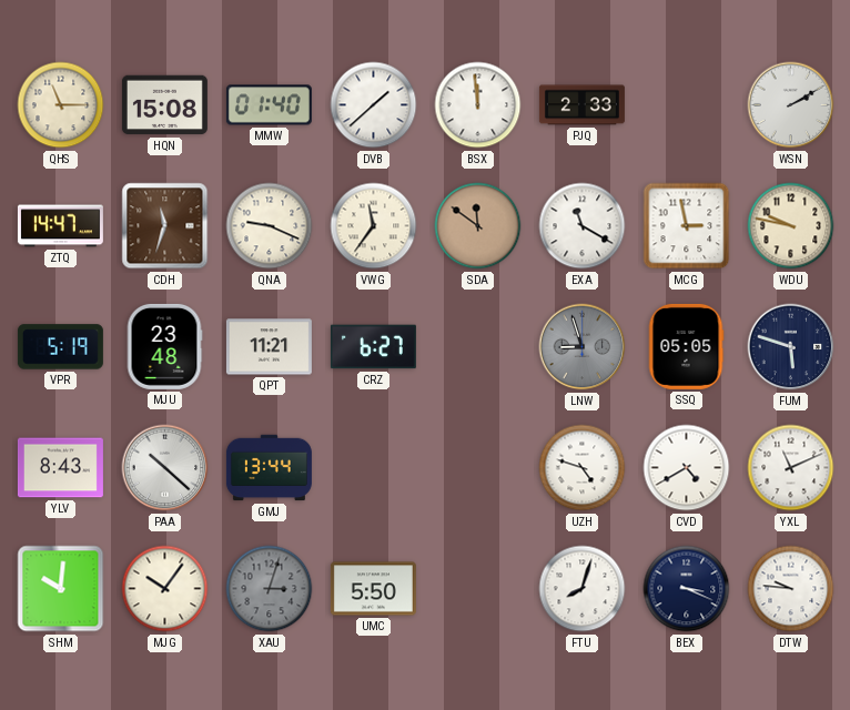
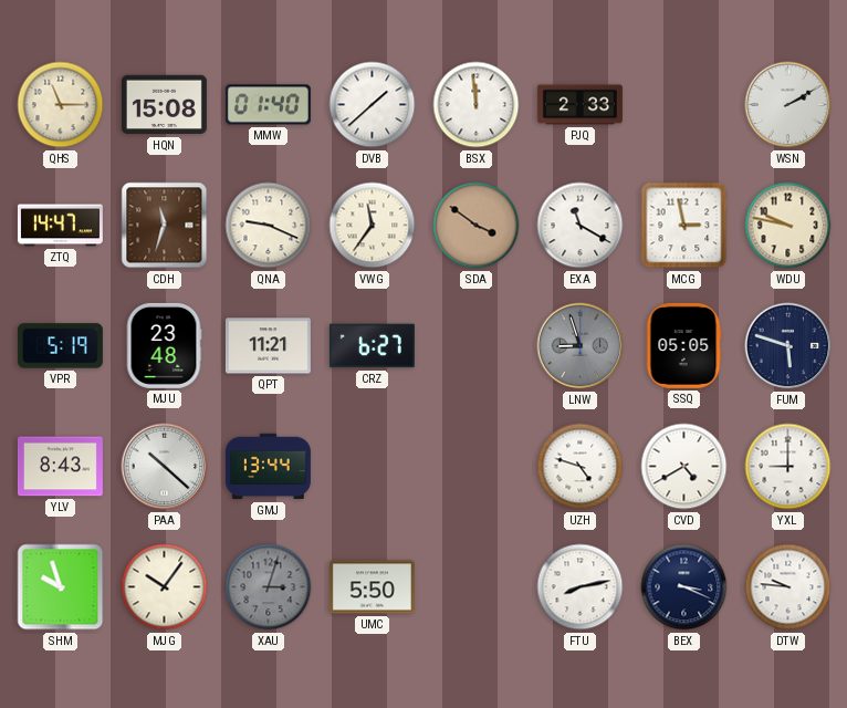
SDA: 11:51 -> 3:51 (477, 226)
YXL: 11:11 -> 9:00 (788, 467)
SHM: 10:01 -> 9:57 (61, 587)
FTU: 8:03 -> 8:13 (581, 587)
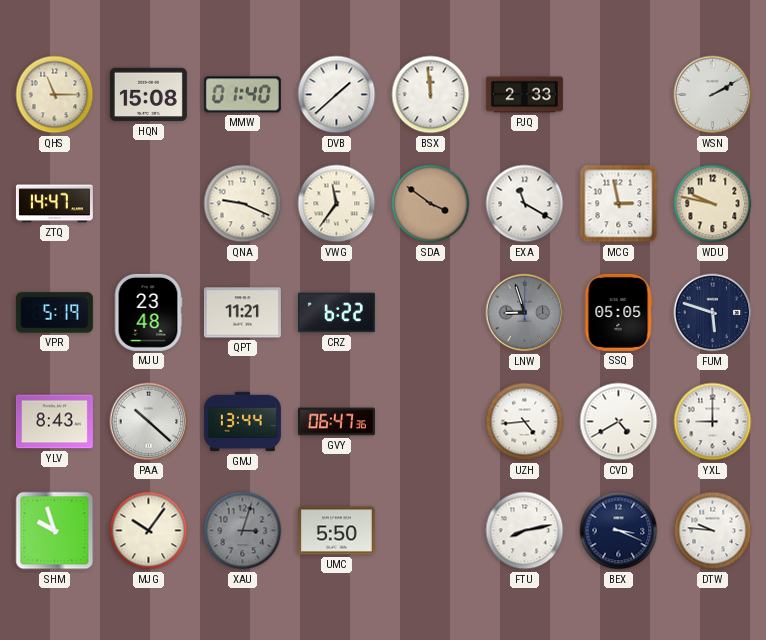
CDH: 11:33 -> none (165, 226)
CRZ: 6:27 -> 6:22 (336, 313)
GVY: none -> 06:47 (336, 422)
UZH: 4:48 -> 4:44 (525, 422)
